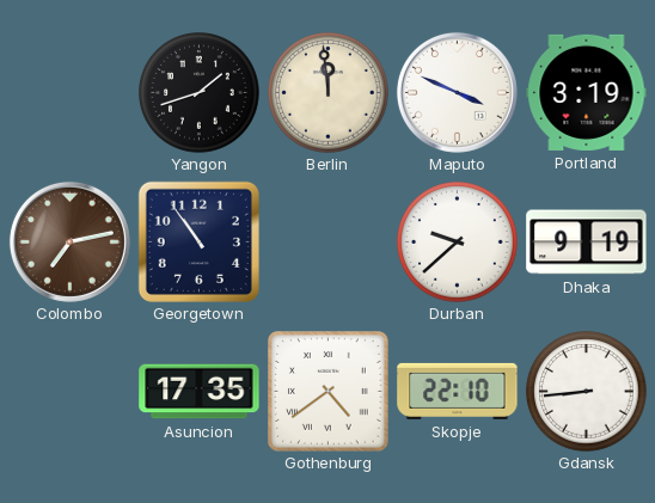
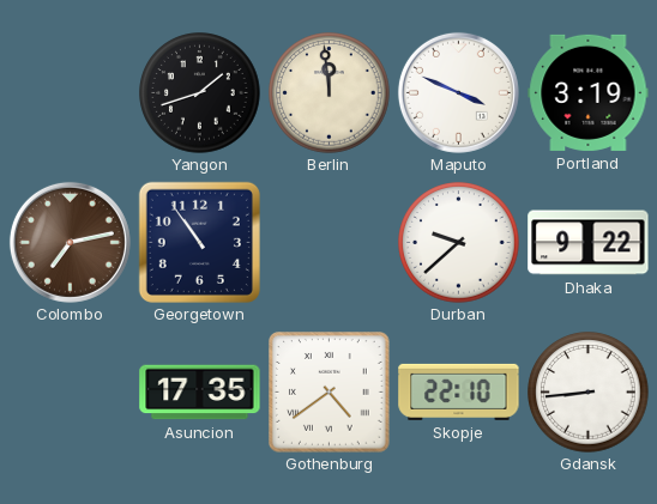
Dhaka: 9:19 -> 9:22 (589, 243)
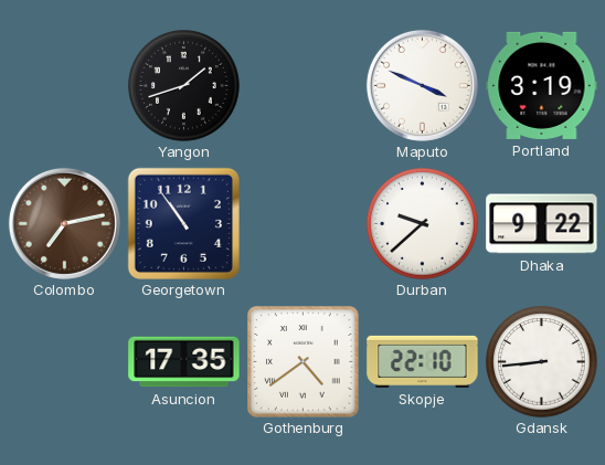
Berlin: 11:59 -> none (330, 93)
